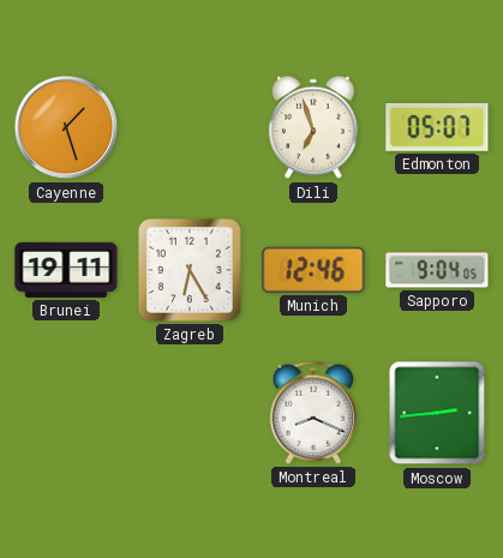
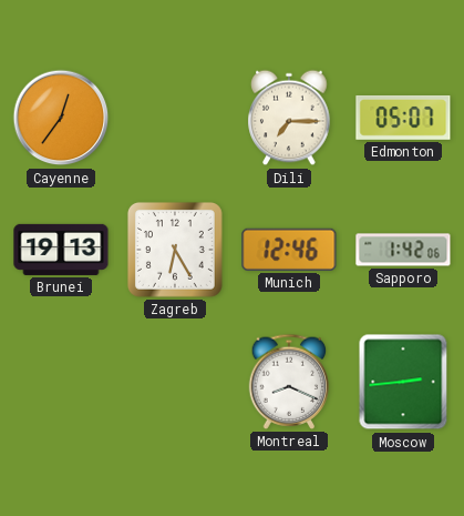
Cayenne: 1:27 -> 12:36 (61, 118)
Dili: 6:57 -> 7:15 (289, 118)
Brunei: 19:11 -> 19:13 (61, 250)
Sapporo: 9:04 -> 1:42 (403, 250)
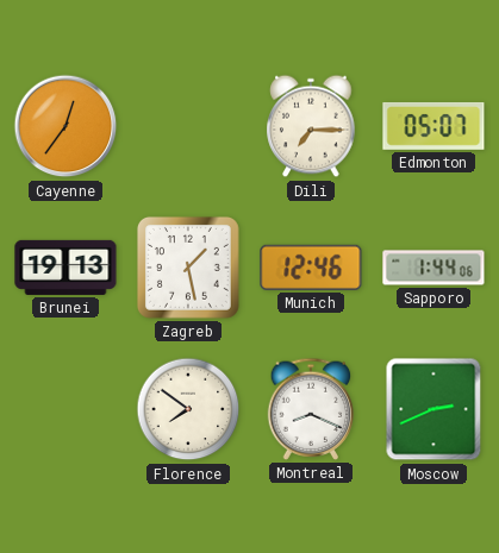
Zagreb: 6:25 -> 1:28 (188, 268)
Sapporo: 1:42 -> 1:44 (433, 268)
Florence: none -> 7:51 (188, 409)
Moscow: 2:44 -> 2:41 (433, 409)
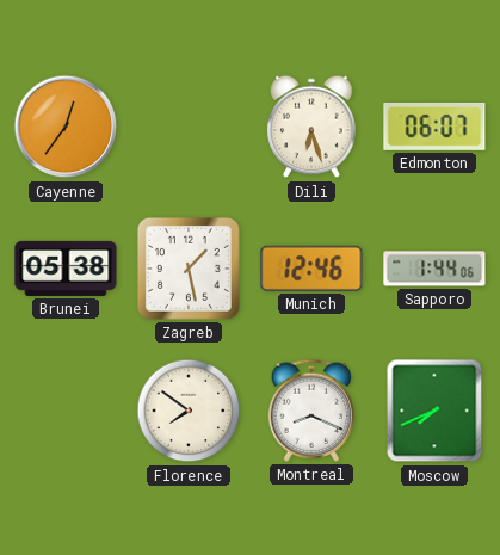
Dili: 7:15 -> 6:27 (311, 127)
Edmonton: 05:07 -> 06:07 (434, 127)
Brunei: 19:13 -> 05:38 (66, 269)
Moscow: 2:41 -> 7:41 (434, 411)
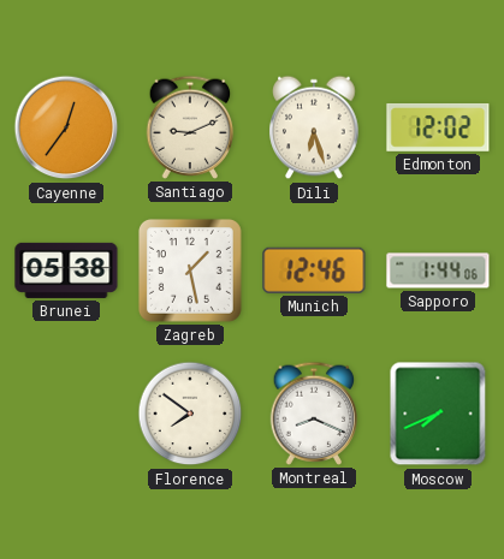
Santiago: none -> 9:11 (190, 127)
Edmonton: 06:07 -> 12:02 (438, 127)
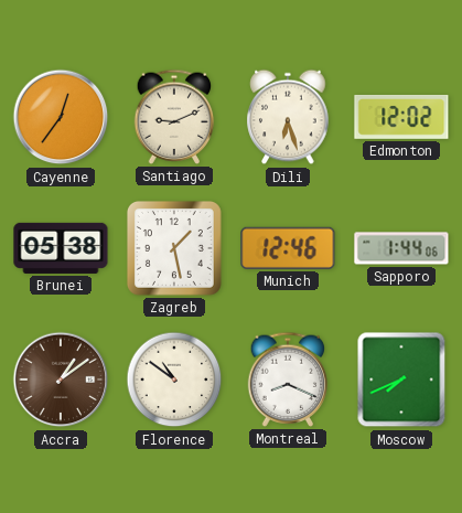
Accra: none -> 1:09 (61, 380)
Florence: 7:51 -> 10:51 (174, 380)
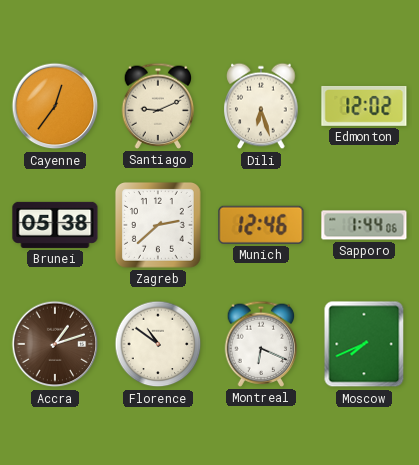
Zagreb: 1:28 -> 2:38 (158, 225)
Accra: 1:09 -> 1:12 (55, 344)
Montreal: 8:19 -> 6:19 (261, 344)
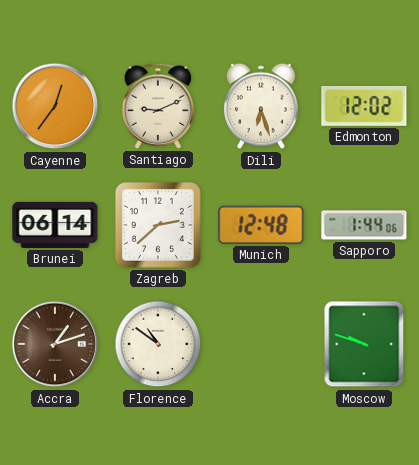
Brunei: 05:38 -> 06:14 (55, 225)
Munich: 12:46 -> 12:48 (261, 225)
Montreal: 6:19 -> none (261, 344)
Moscow: 7:41 -> 9:48 (364, 344)
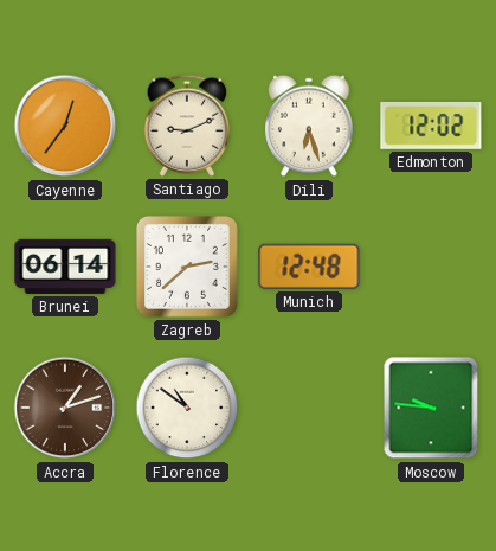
Sapporo: 1:44 -> none (364, 225)
Moscow: 9:48 -> 9:46 (431, 408)
